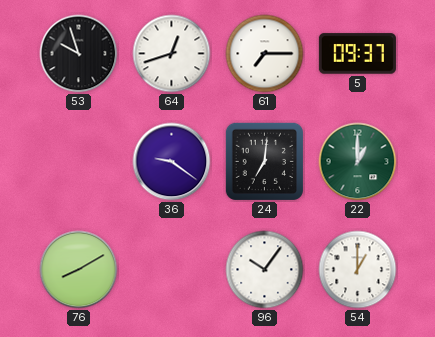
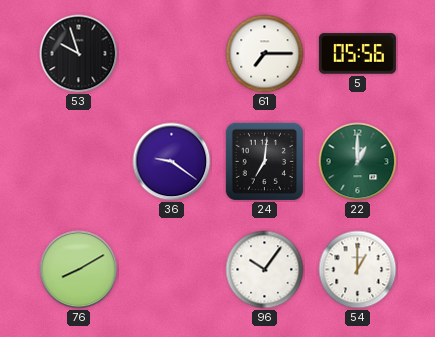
64: 12:42 -> none (172, 54)
5: 09:37 -> 05:56 (357, 54)
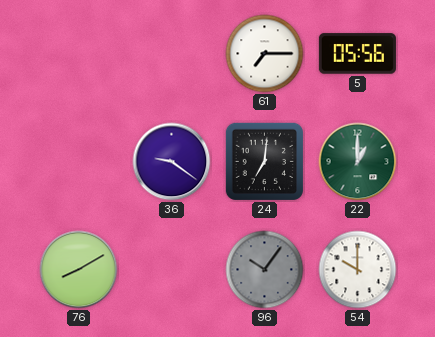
53: 9:57 -> none (79, 54)
96 dial: white -> grey (265, 270)
54: 1:00 -> 10:00 (358, 270)
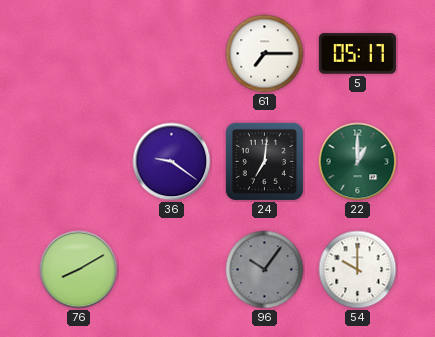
5: 05:56 -> 05:17 (357, 54)
